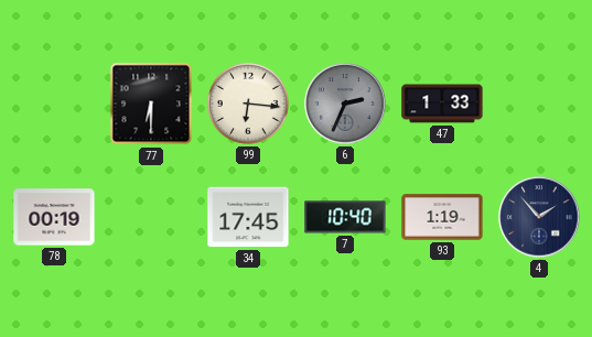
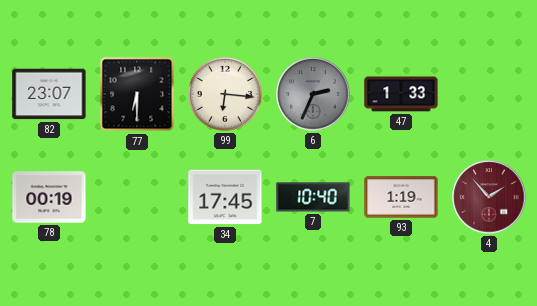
82: none -> 23:07 (49, 94)
4 dial: navy -> burgundy (489, 197)
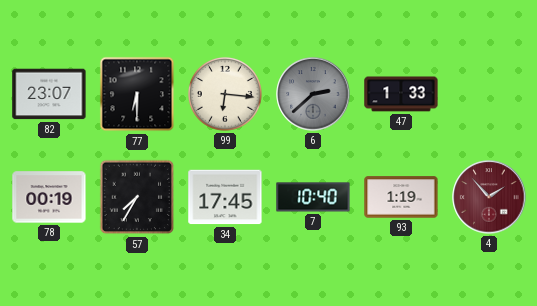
6: 2:34 -> 2:38 (313, 94)
57: none -> 7:35 (137, 197)
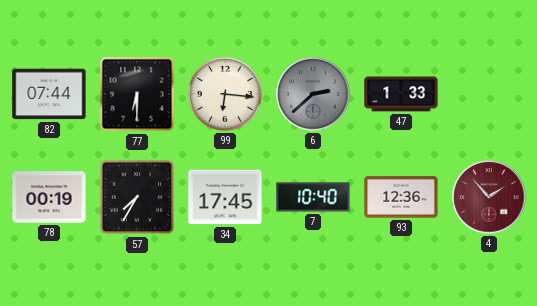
82: 23:07 -> 07:44 (49, 94)
93: 1:19 -> 12:36 (401, 197)
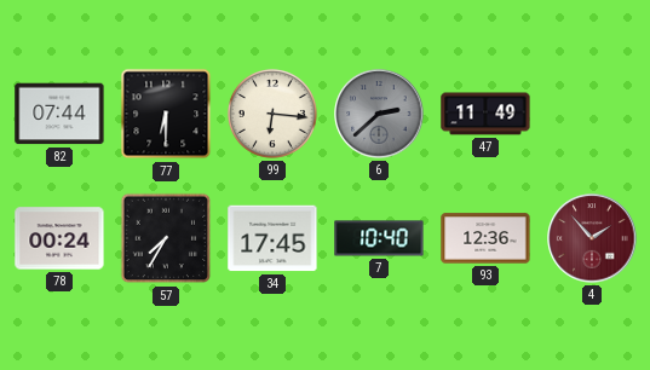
47: 1:33 -> 11:49 (485, 114)
78: 00:19 -> 00:24 (59, 238)
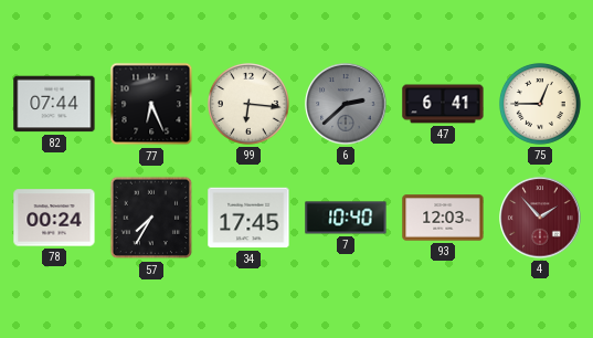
77: 6:30 -> 6:26 (151, 104)
47: 11:49 -> 6:41 (443, 104)
75: none -> 12:45 (540, 104)
93: 12:36 -> 12:03 (443, 218)
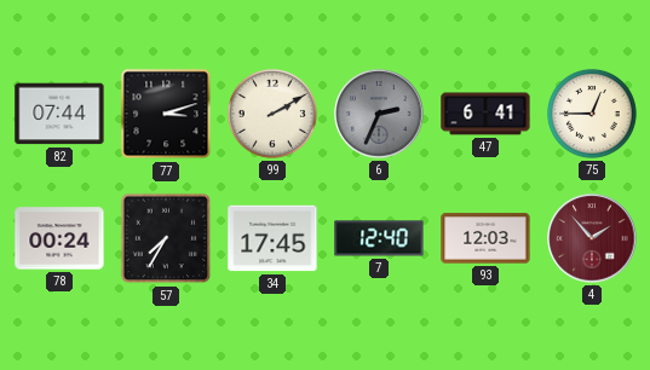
77: 6:26 -> 3:12 (166, 114)
99: 6:16 -> 2:10 (272, 114)
6: 2:38 -> 2:34 (379, 114)
7: 10:40 -> 12:40 (379, 238)
